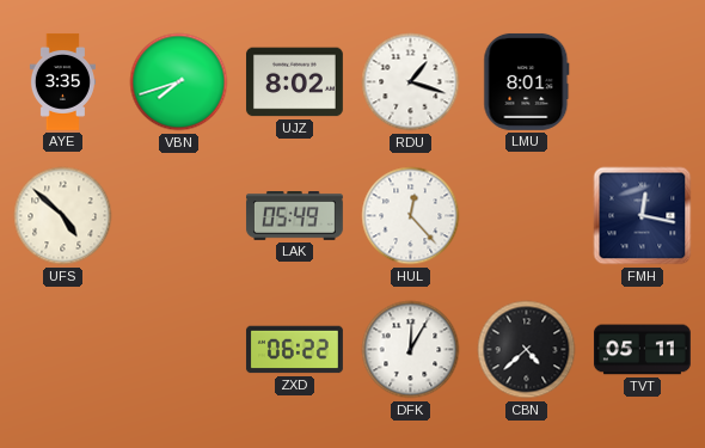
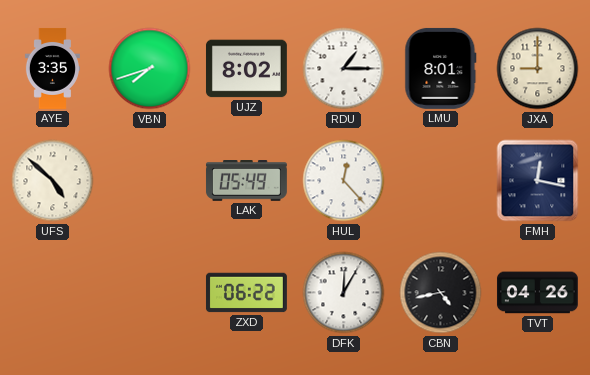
RDU: 1:18 -> 1:15 (344, 69)
JXA: none -> 9:00 (538, 69)
CBN: 4:38 -> 4:43 (441, 293)
TVT: 05:11 -> 04:26 (537, 293)
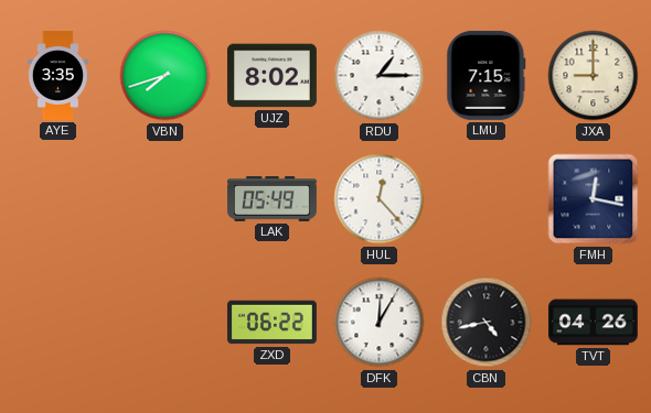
LMU: 8:01 -> 7:15 (487, 75)
UFS: 4:52 -> none (53, 181)
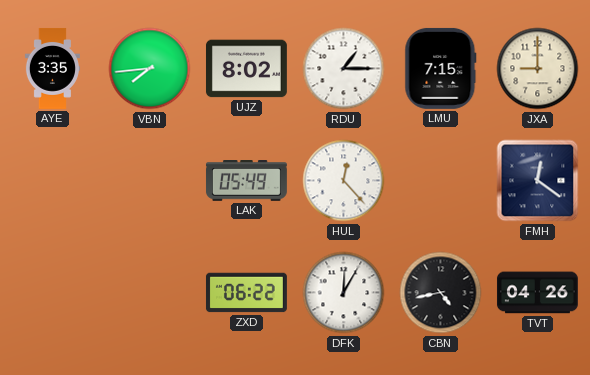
VBN: 7:42 -> 7:44 (150, 69)
FMH: 12:17 -> 12:21 (538, 181)
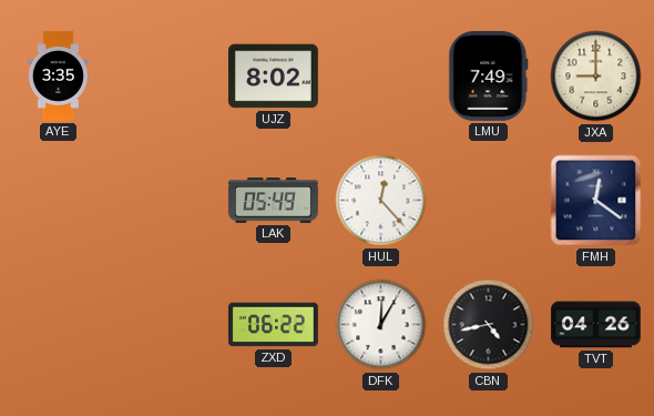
VBN: 7:44 -> none (150, 69)
RDU: 1:15 -> none (344, 69)
LMU: 7:15 -> 7:49 (489, 75)
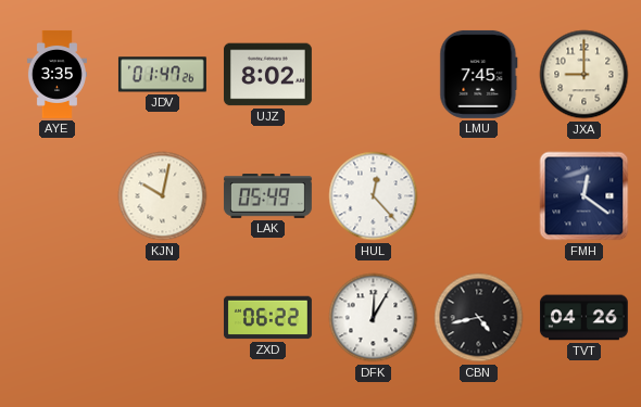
JDV: none -> 01:47 (162, 75)
LMU: 7:49 -> 7:45 (479, 74)
KJN: none -> 10:02 (163, 196)
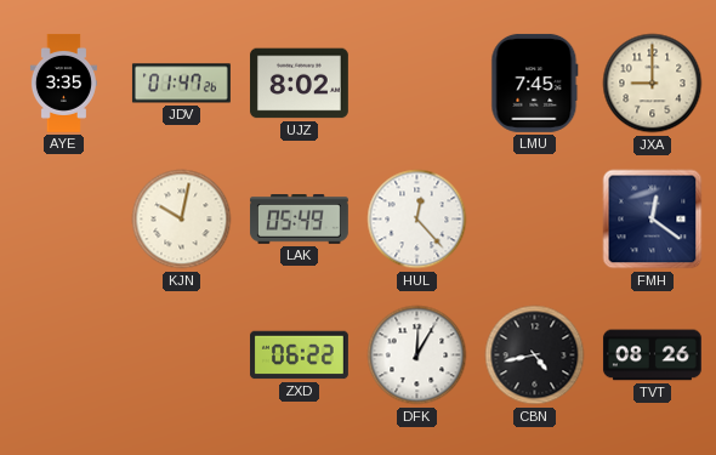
TVT: 04:26 -> 08:26 (652, 356)
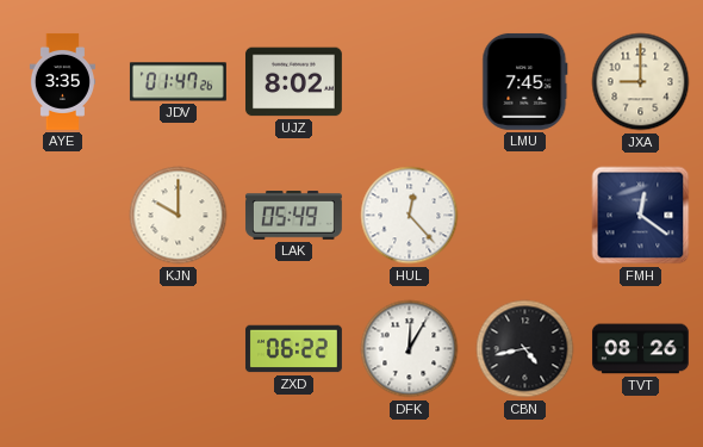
KJN: 10:02 -> 10:00 (179, 216)
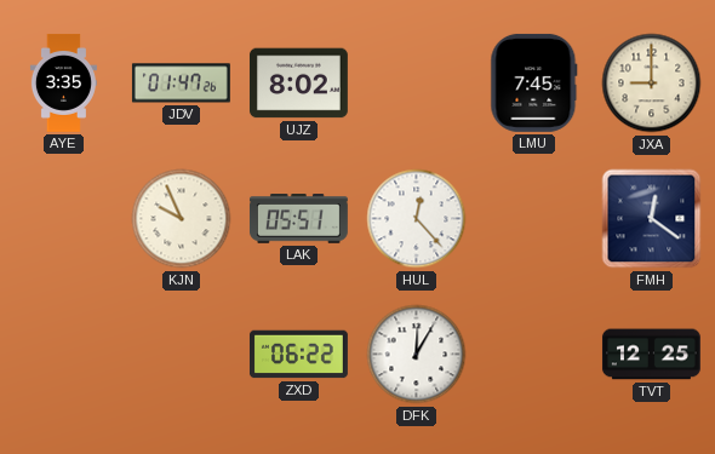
KJN: 10:00 -> 9:56 (182, 219)
LAK: 05:49 -> 05:51 (298, 219)
CBN: 4:43 -> none (525, 349)
TVT: 08:26 -> 12:25 (651, 355)
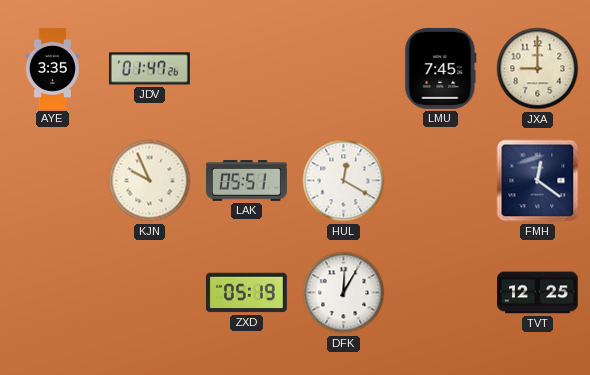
UJZ: 8:02 -> none (298, 84)
HUL: 12:23 -> 12:20 (344, 181)
ZXD: 06:22 -> 05:19 (246, 293)
